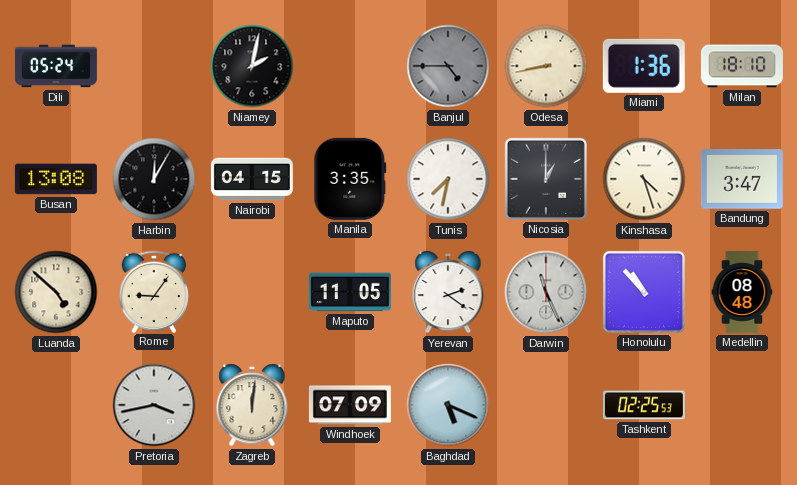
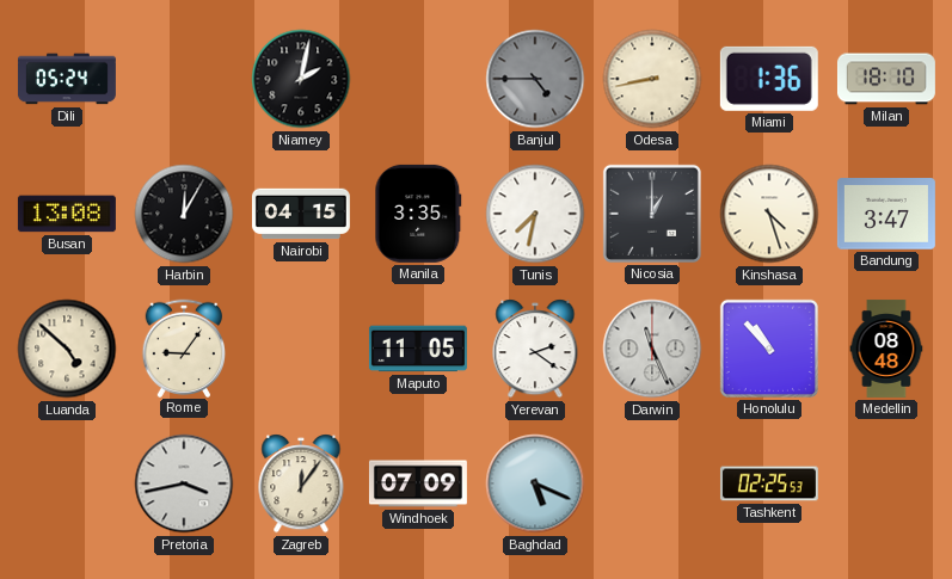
Zagreb: 12:01 -> 12:06 (301, 483)
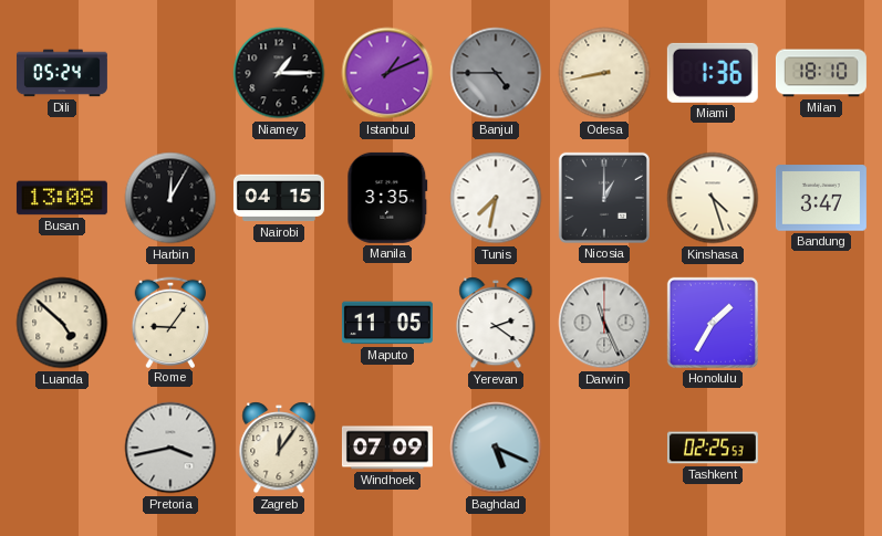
Niamey: 2:02 -> 1:15 (279, 73)
Istanbul: none -> 1:11 (387, 73)
Honolulu: 10:53 -> 1:35 (713, 323)
Medellin: 08:48 -> none (886, 349)
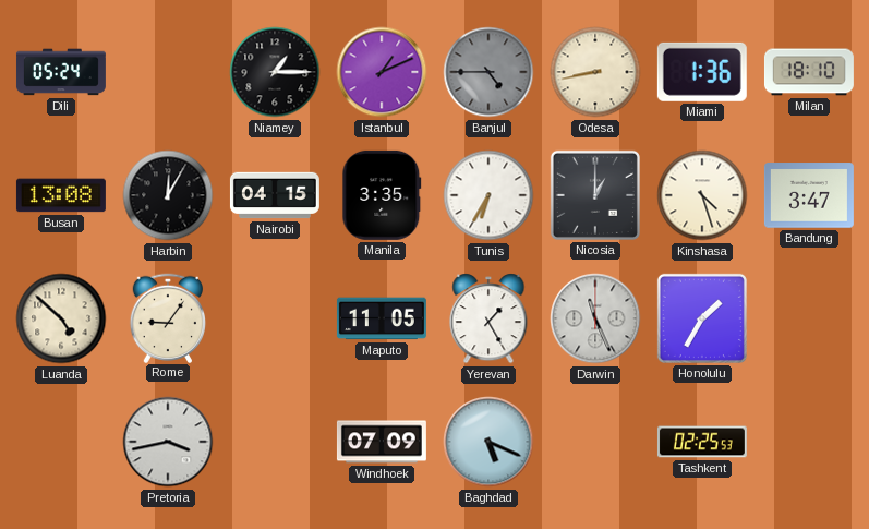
Tunis: 7:32 -> 6:35 (488, 195)
Yerevan: 2:21 -> 1:25 (488, 318)
Zagreb: 12:06 -> none (279, 448)
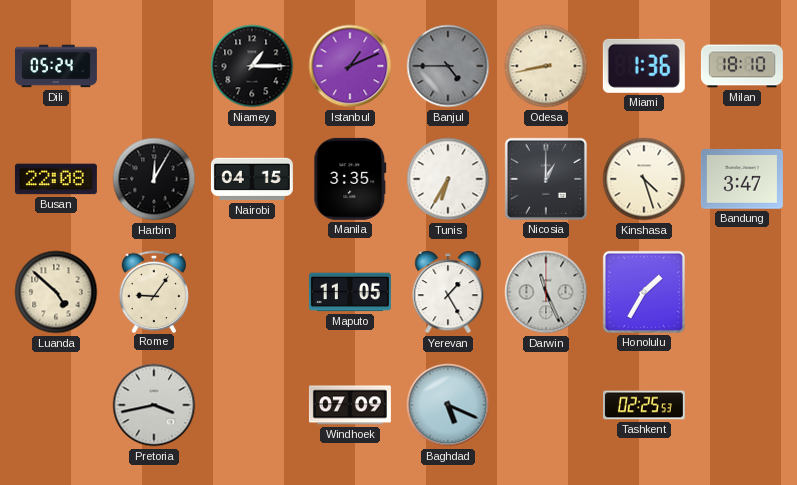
Busan: 13:08 -> 22:08 (56, 179)
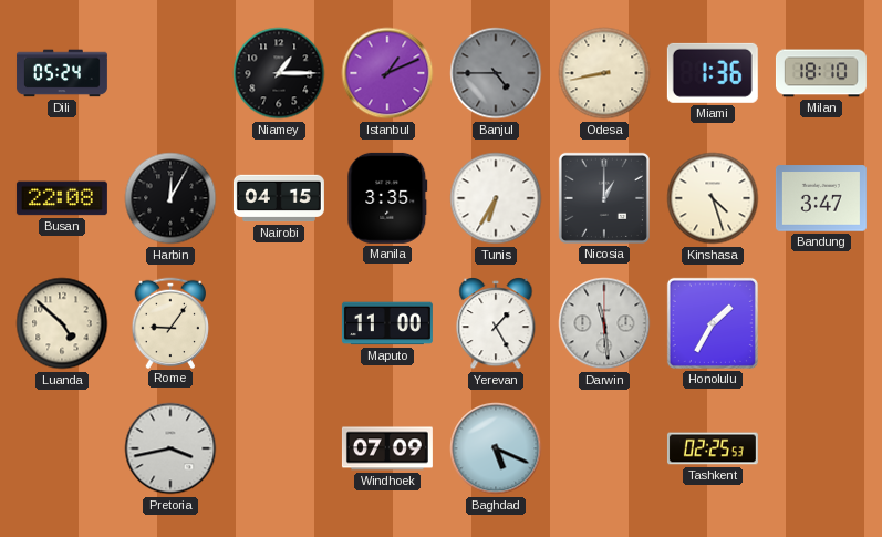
Maputo: 11:05 -> 11:00 (387, 323)
Darwin: 11:26 -> 11:29 (604, 323)
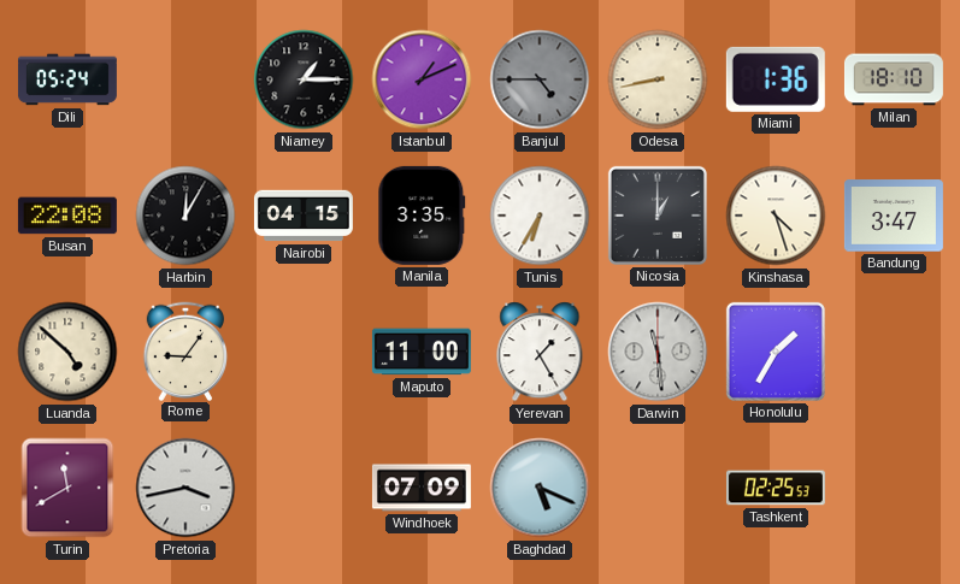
Turin: none -> 11:40 (67, 488)
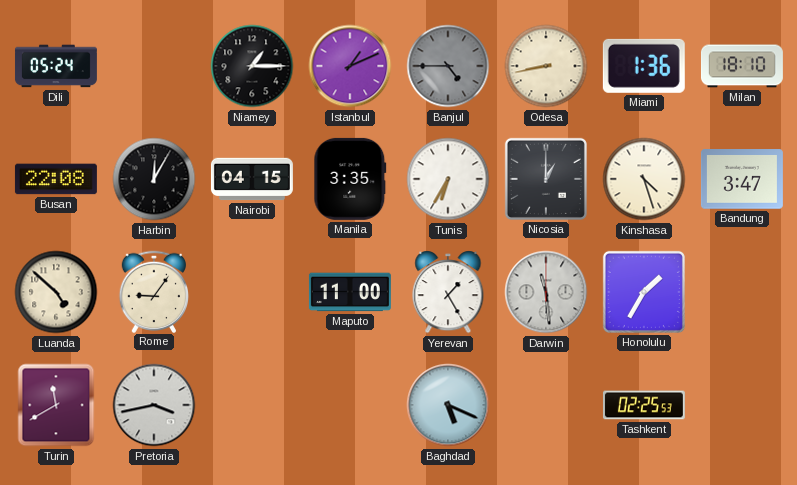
Windhoek: 07:09 -> none (422, 488)
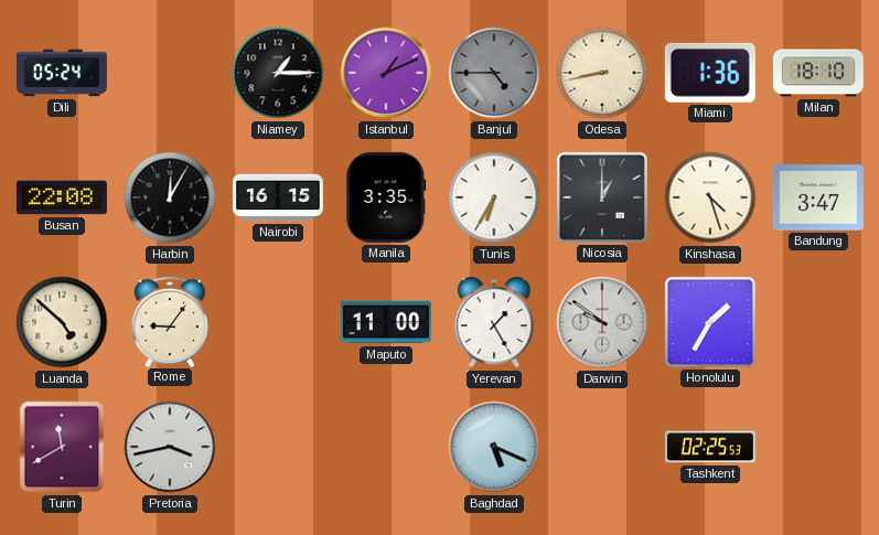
Nairobi: 04:15 -> 16:15 (278, 197)
Darwin: 11:29 -> 9:51 (602, 322)
